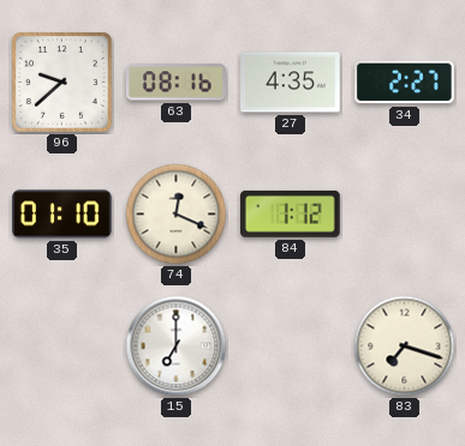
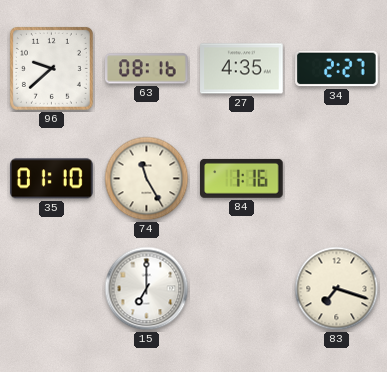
74: 12:19 -> 11:25 (147, 179)
84: 1:12 -> 1:16 (242, 178)
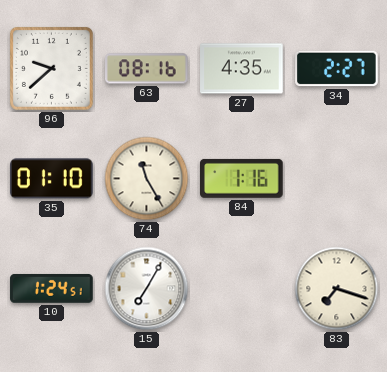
10: none -> 1:24 (52, 289)
15: 7:00 -> 7:05 (147, 289)
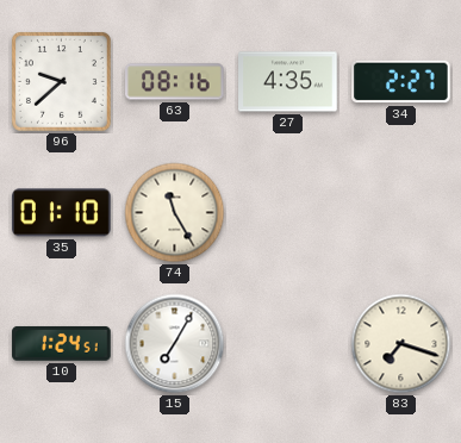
84: 1:16 -> none (242, 178)
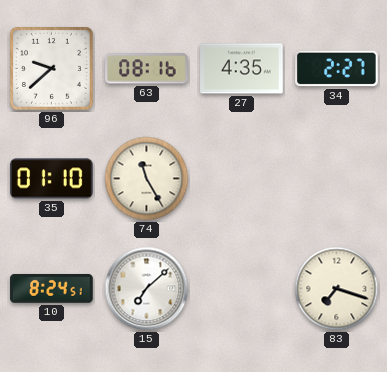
10: 1:24 -> 8:24 (52, 289)
15: 7:05 -> 7:08 (147, 289)
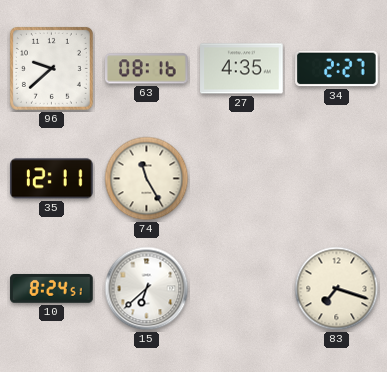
35: 01:10 -> 12:11 (52, 179)
15: 7:08 -> 6:38 (147, 289)
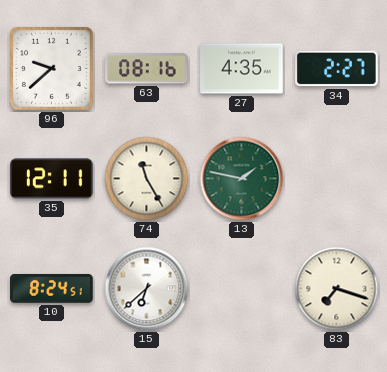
13: none -> 1:47 (242, 179)
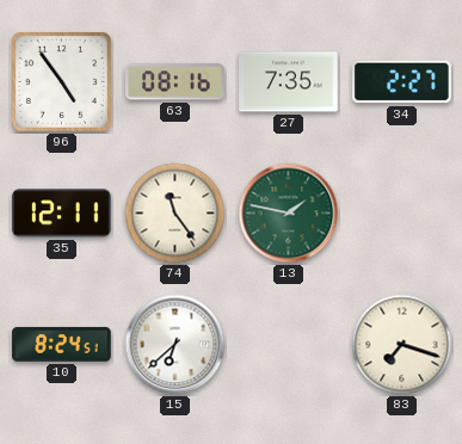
96: 9:38 -> 4:54 (61, 81)
27: 4:35 -> 7:35 (289, 82)
74: 11:25 -> 11:24 (175, 214)
